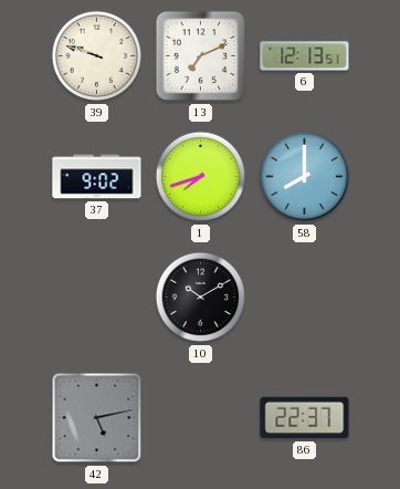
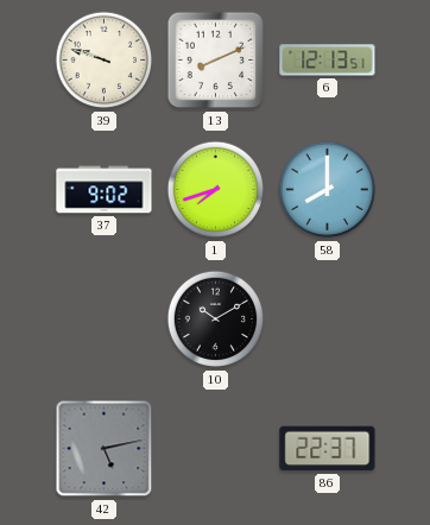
13: 7:11 -> 8:11 (216, 61)
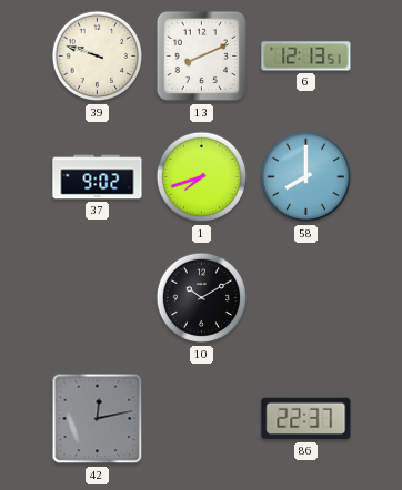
42: 5:13 -> 12:13 (98, 419)
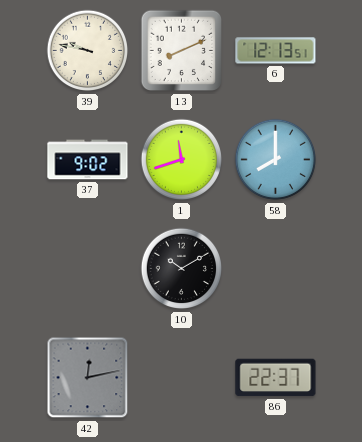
39: 9:48 -> 9:47 (88, 51)
1: 7:42 -> 11:42 (182, 160)
